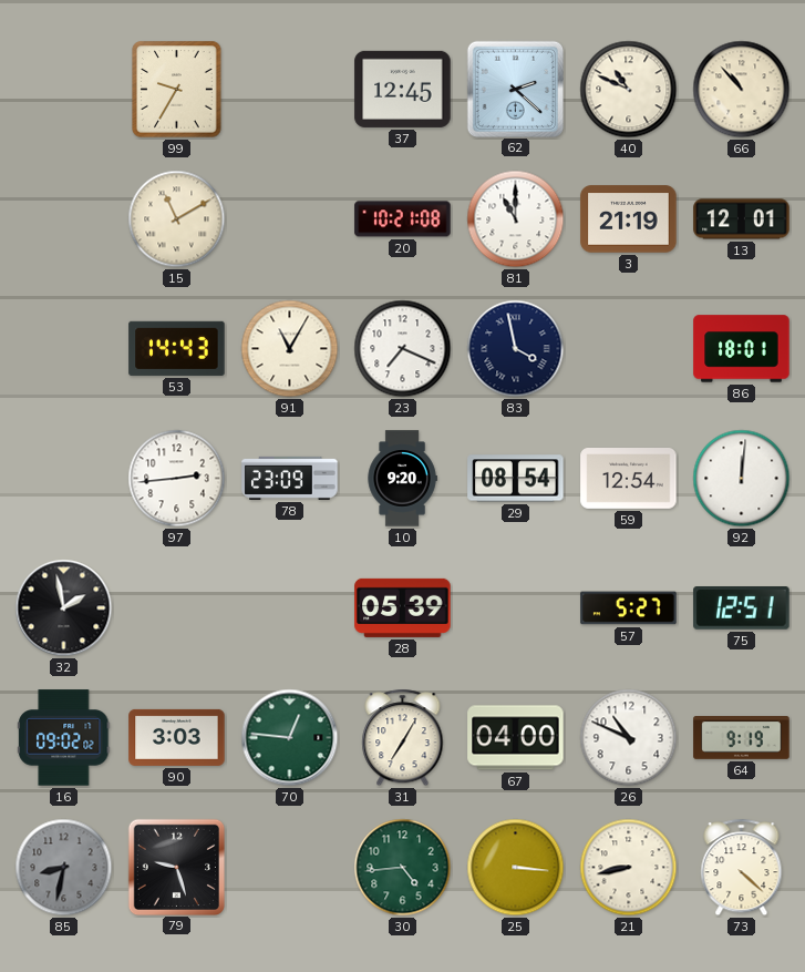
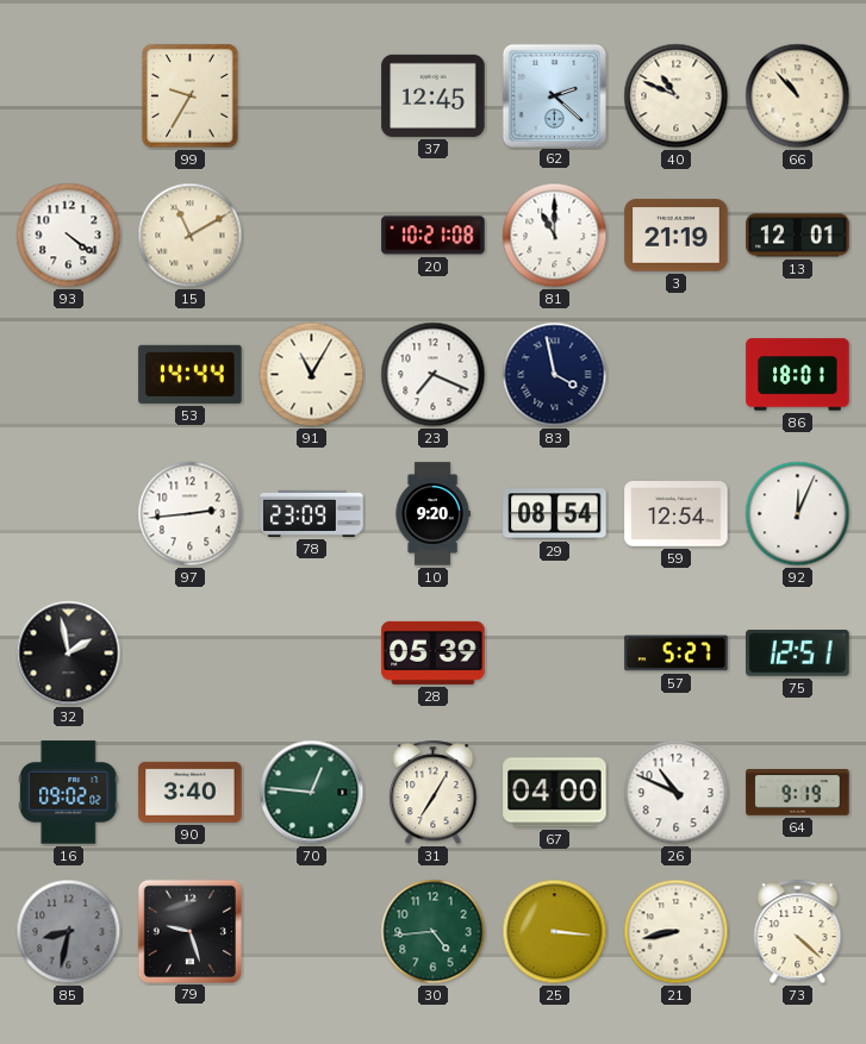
93: none -> 4:21 (69, 236)
53: 14:43 -> 14:44 (191, 374)
92: 12:01 -> 12:04 (798, 514)
90: 3:03 -> 3:40 (191, 792)
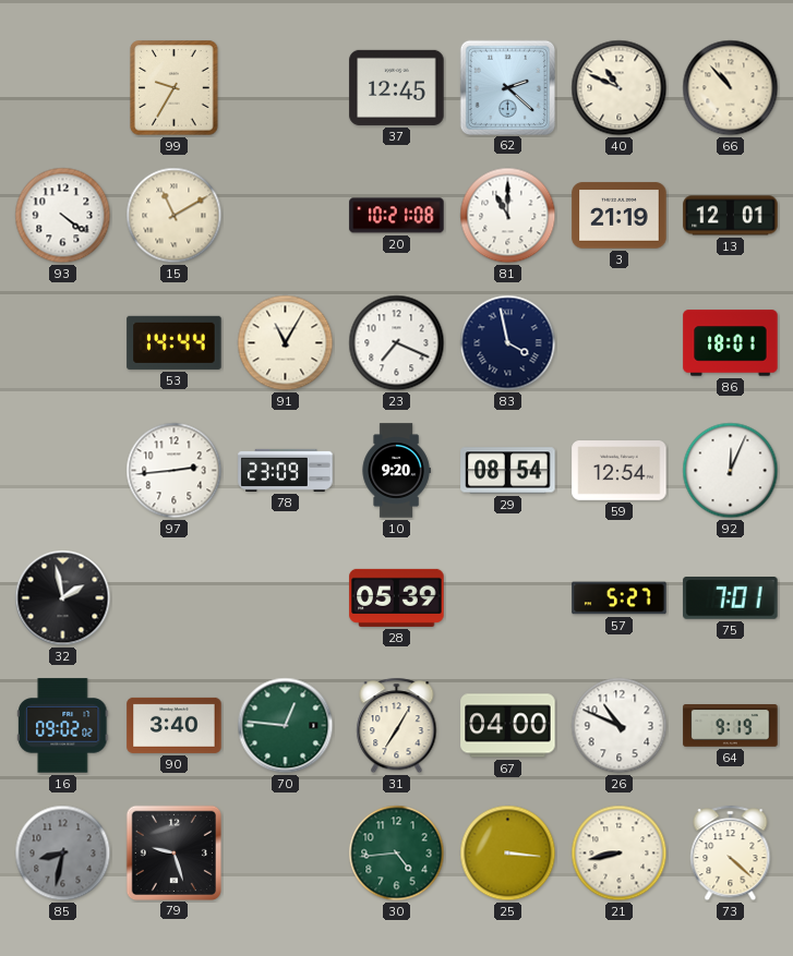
75: 12:51 -> 7:01 (731, 598)
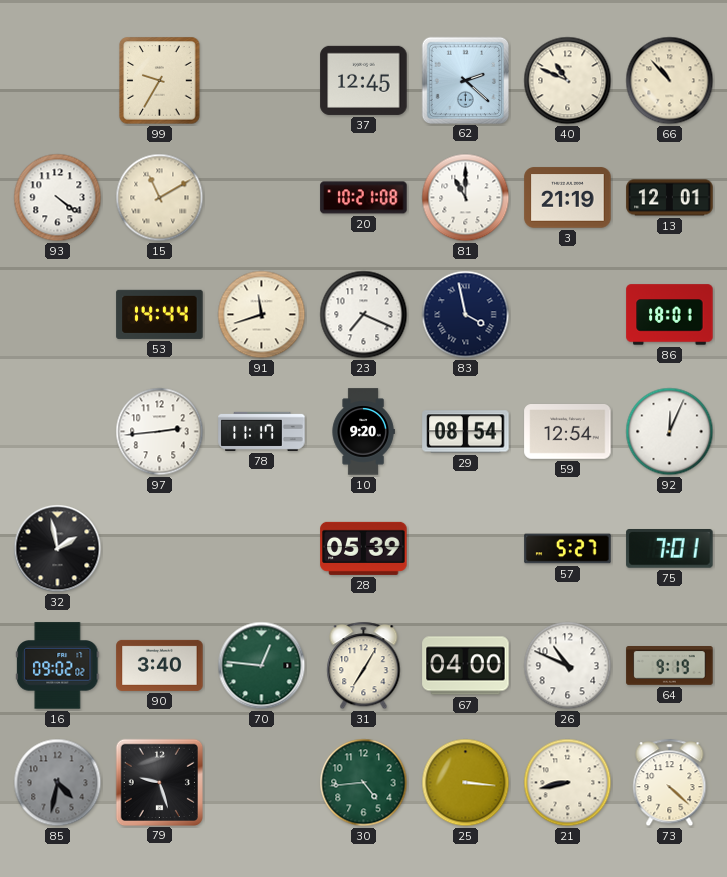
91: 11:05 -> 11:42 (262, 315)
78: 23:09 -> 11:17 (262, 431)
85: 8:32 -> 4:32 (58, 783)
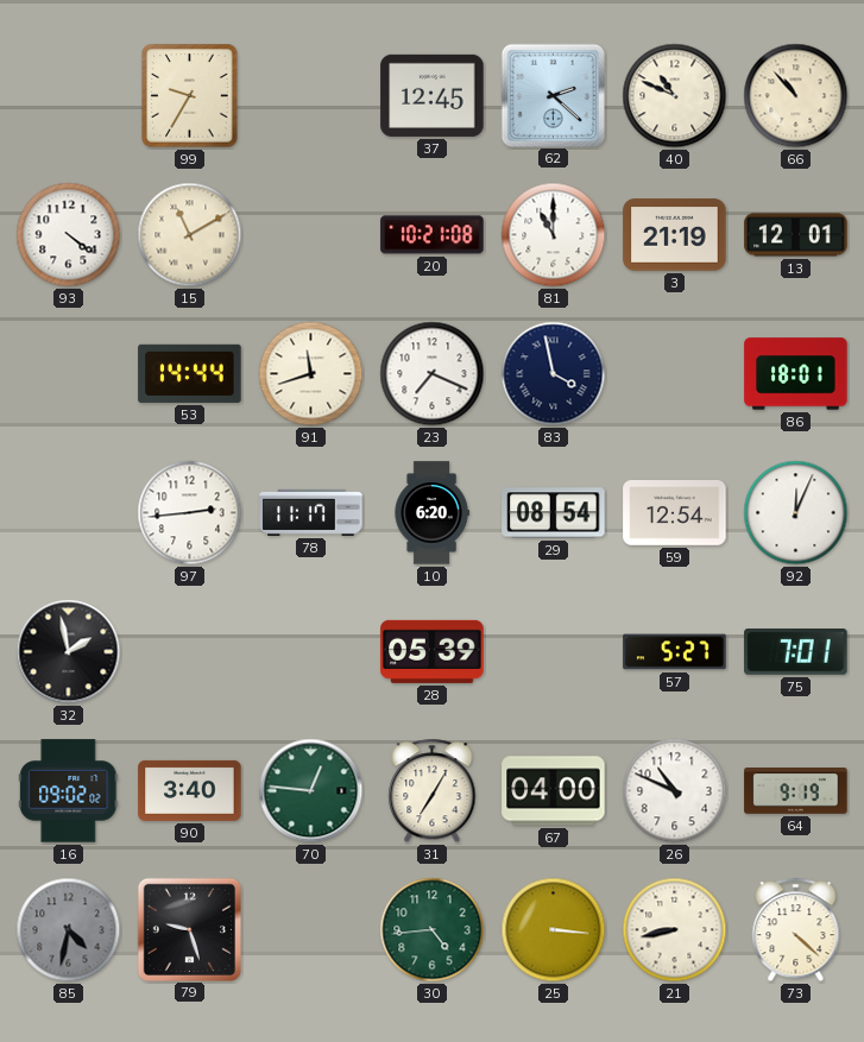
10: 9:20 -> 6:20 (431, 513)
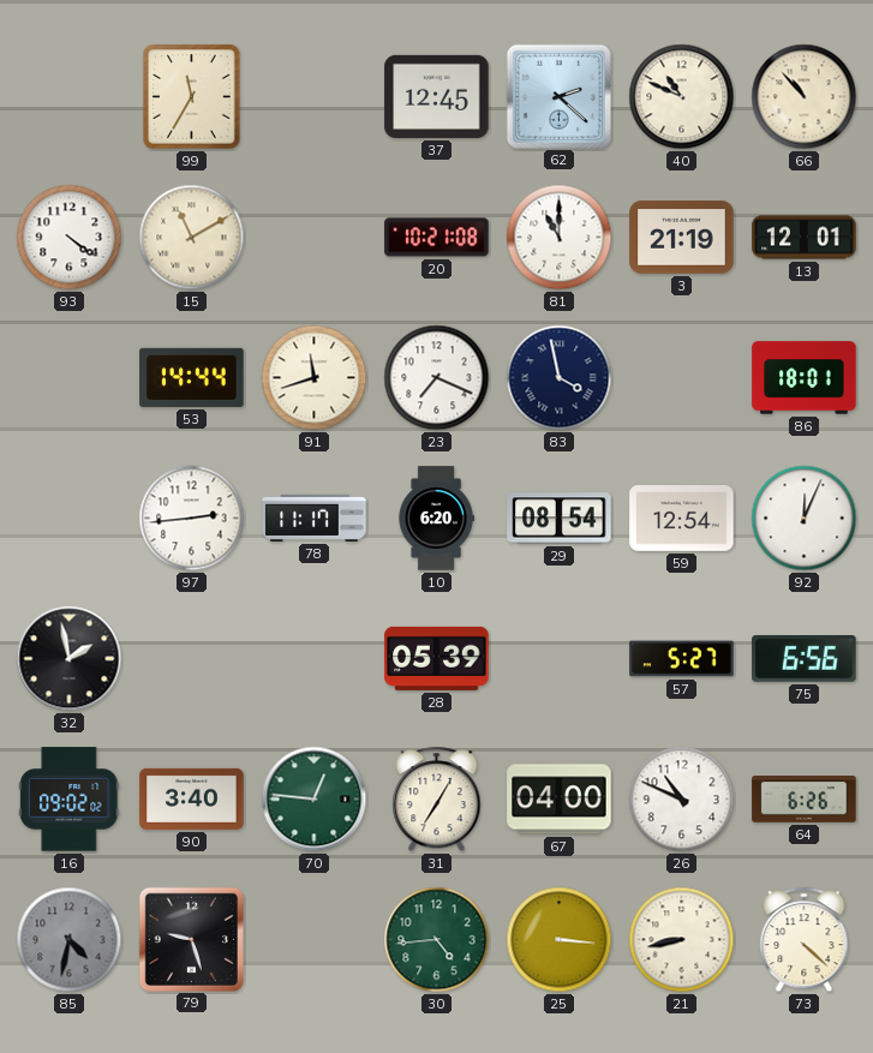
99: 9:35 -> 11:35 (192, 97)
75: 7:01 -> 6:56 (805, 659)
64: 9:19 -> 6:26 (805, 800)
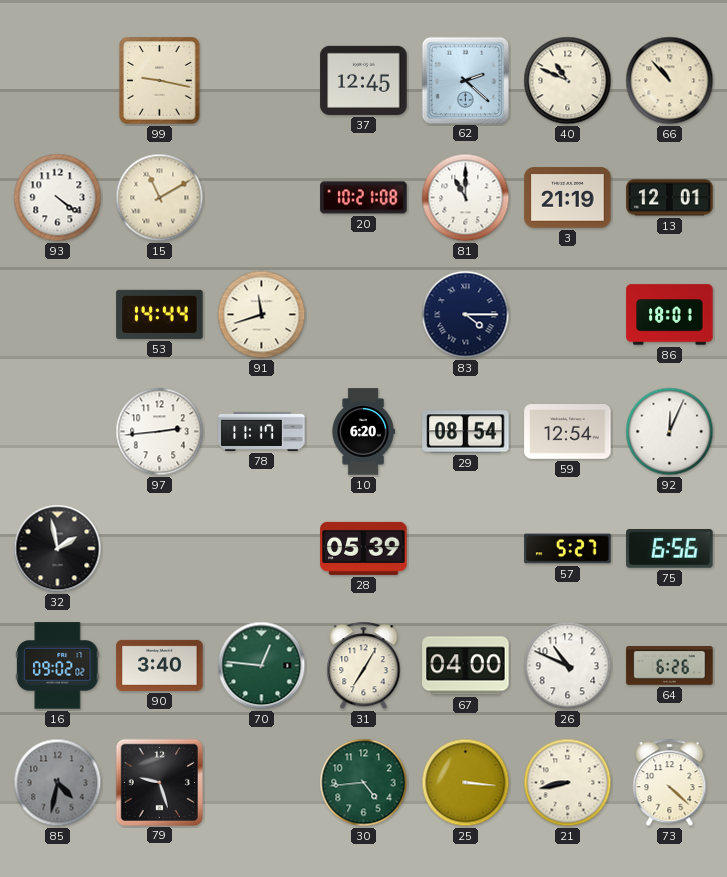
99: 11:35 -> 9:17 (160, 81)
23: 7:19 -> none (437, 378)
83: 3:58 -> 4:15 (466, 315)
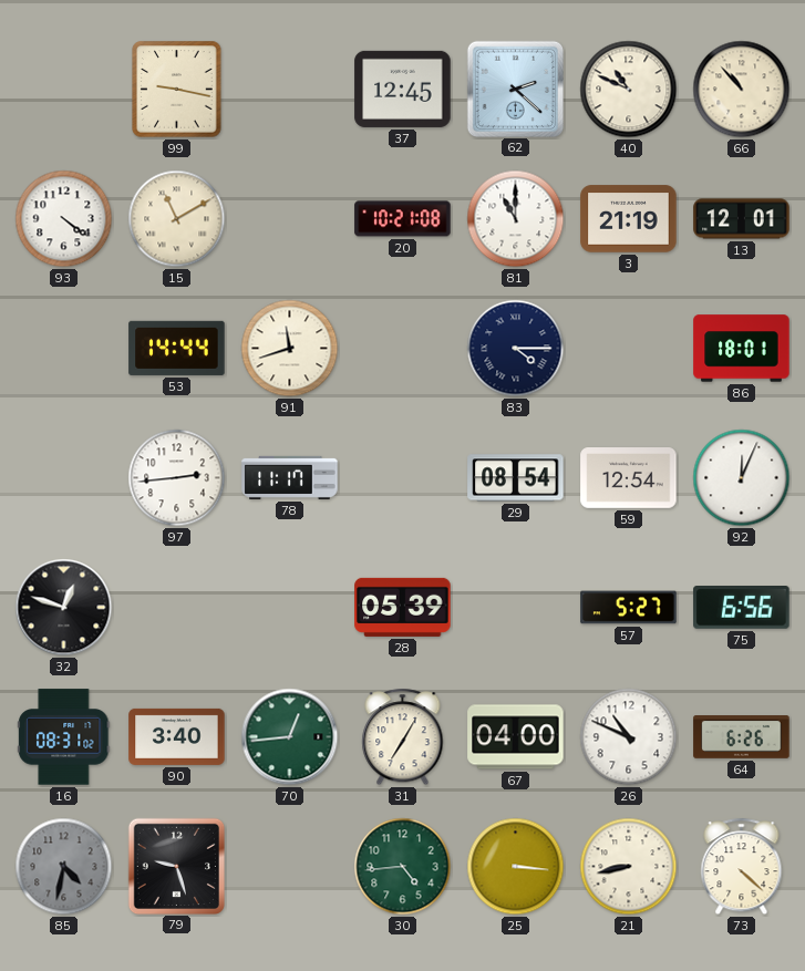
10: 6:20 -> none (363, 432)
32: 1:58 -> 12:48 (64, 608)
16: 09:02 -> 08:31 (64, 737)
70: 12:46 -> 12:44 (290, 737)
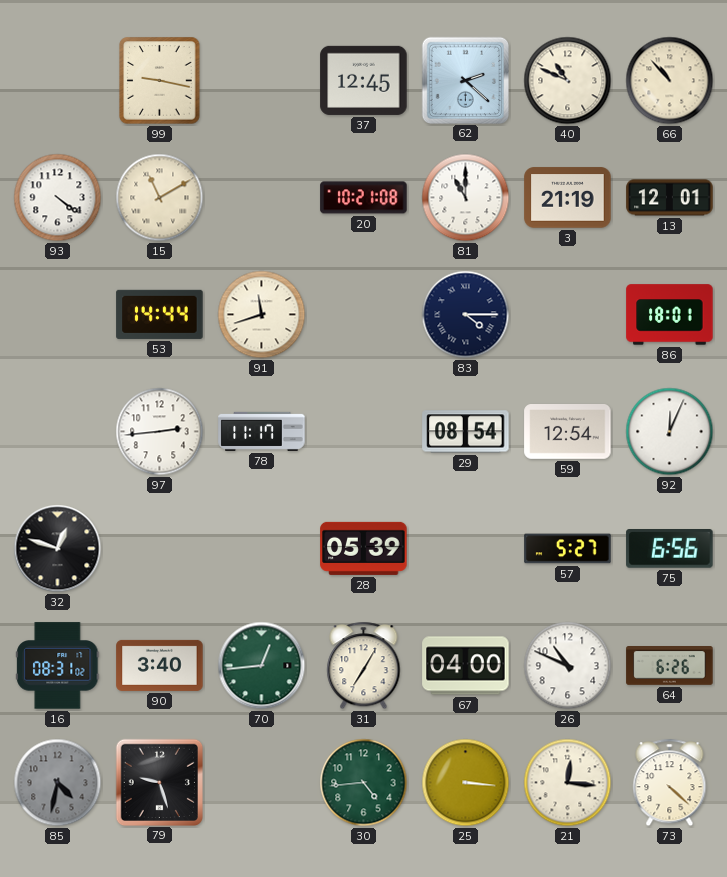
21: 8:43 -> 12:16 (568, 783)
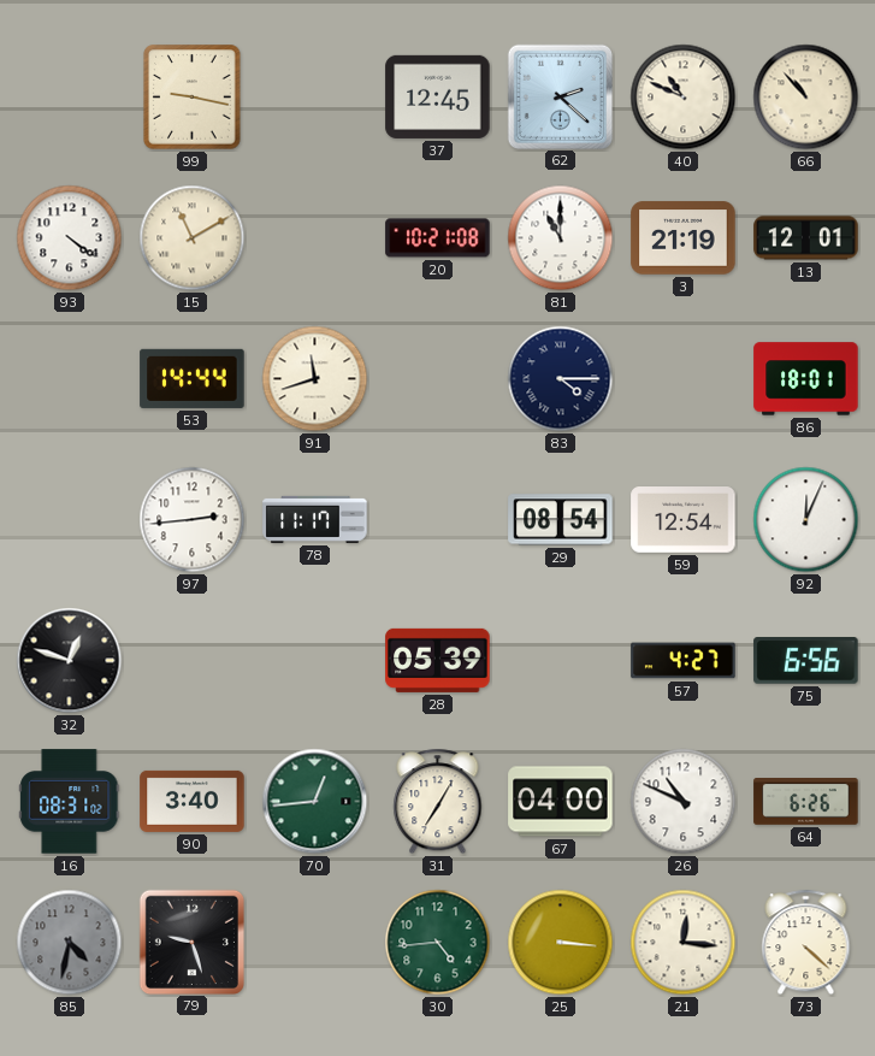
57: 5:27 -> 4:27 (684, 661)
